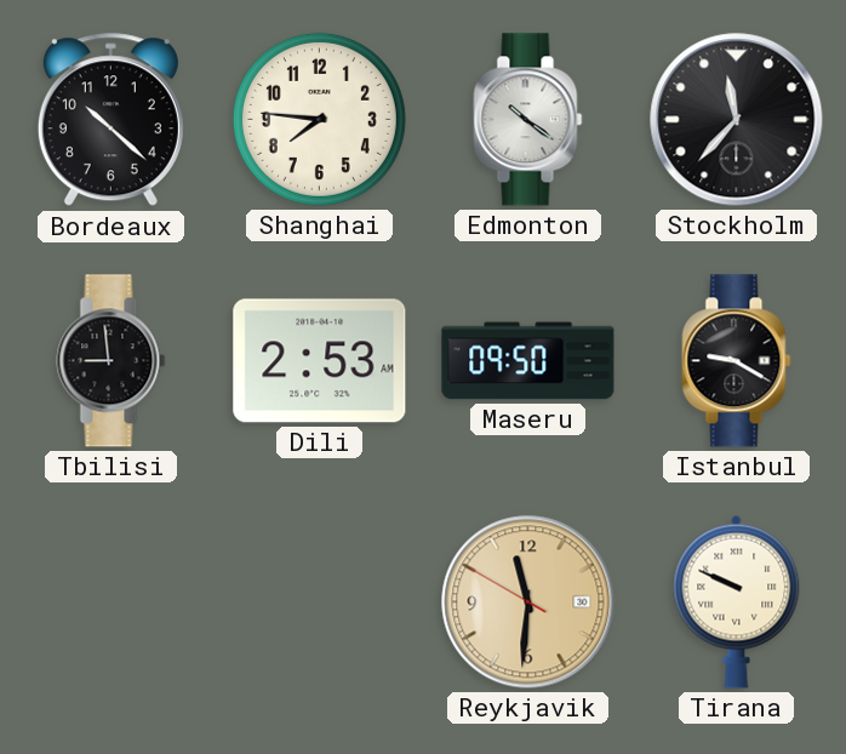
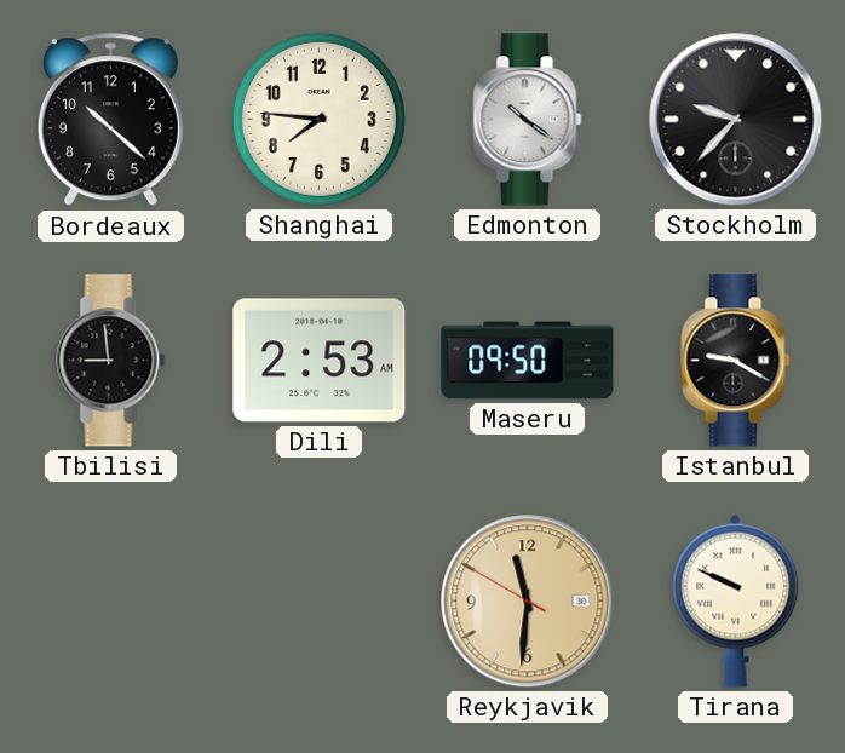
Stockholm: 11:37 -> 9:37 (736, 120)
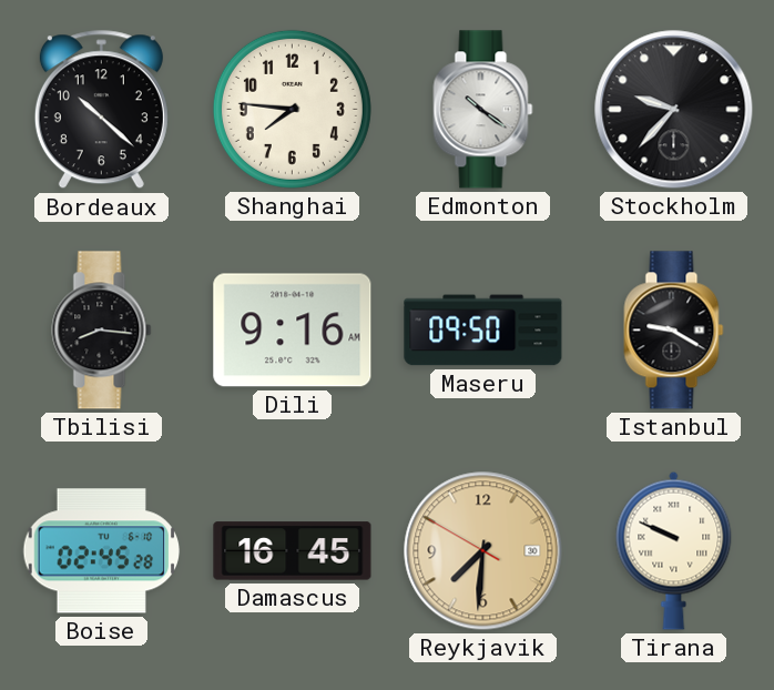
Tbilisi: 8:59 -> 8:16 (102, 331)
Dili: 2:53 -> 9:16 (293, 331)
Boise: none -> 02:45 (102, 551)
Damascus: none -> 16:45 (293, 551)
Reykjavik: 11:30 -> 7:30 (483, 551)
